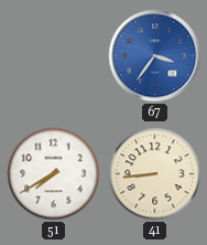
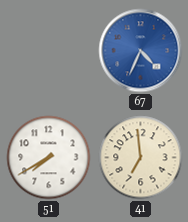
67: 3:36 -> 4:34 (141, 51)
41: 8:44 -> 6:59 (141, 158)
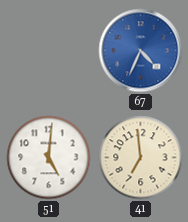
51: 7:40 -> 5:01 (49, 158)
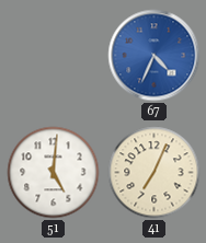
41: 6:59 -> 7:04 (154, 173)
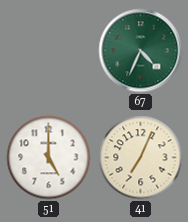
67 dial: blue -> green (141, 51)
51: 5:01 -> 5:00 (49, 158)
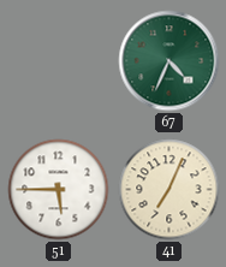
51: 5:00 -> 5:45 (59, 190)
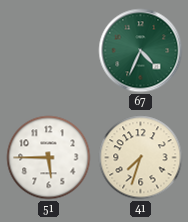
41: 7:04 -> 7:33 (141, 158)
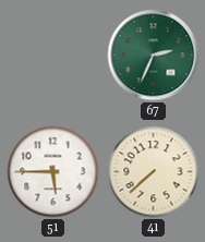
67: 4:34 -> 2:34 (154, 56)
41: 7:33 -> 7:38 (154, 172)
